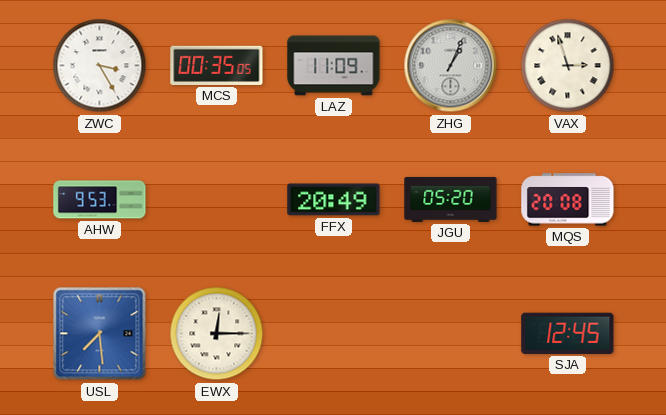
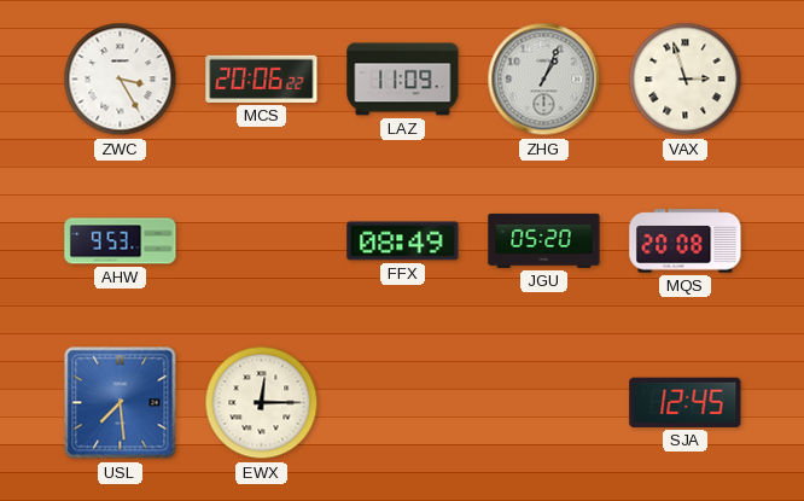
MCS: 00:35 -> 20:06 (262, 78)
FFX: 20:49 -> 08:49 (403, 241)
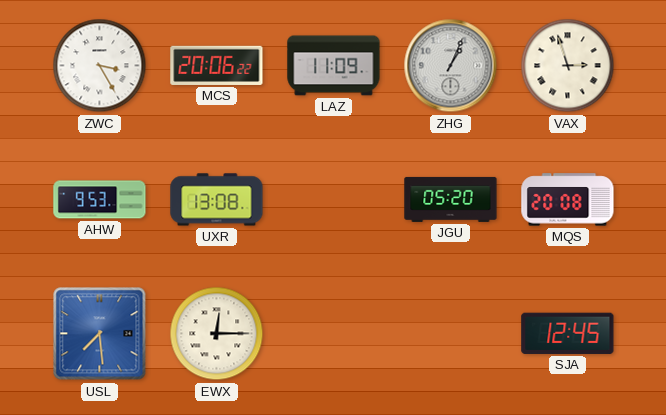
UXR: none -> 13:08 (217, 200)
FFX: 08:49 -> none (403, 241)
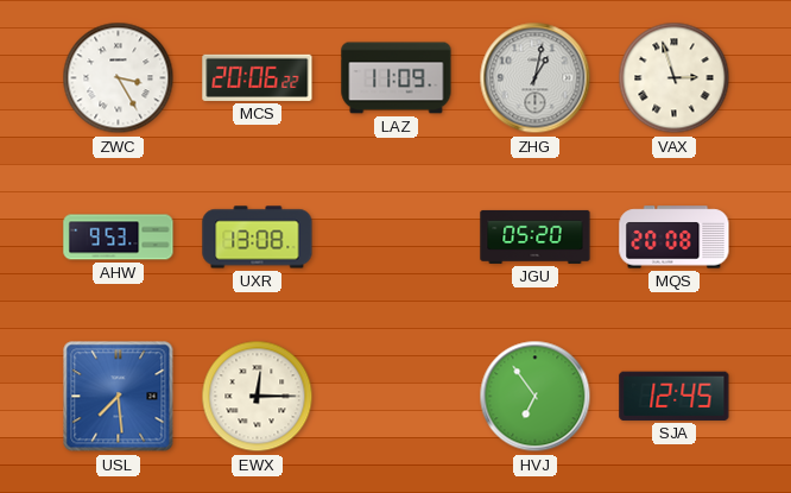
ZHG: 1:04 -> 1:02 (536, 78)
HVJ: none -> 6:54 (536, 397)
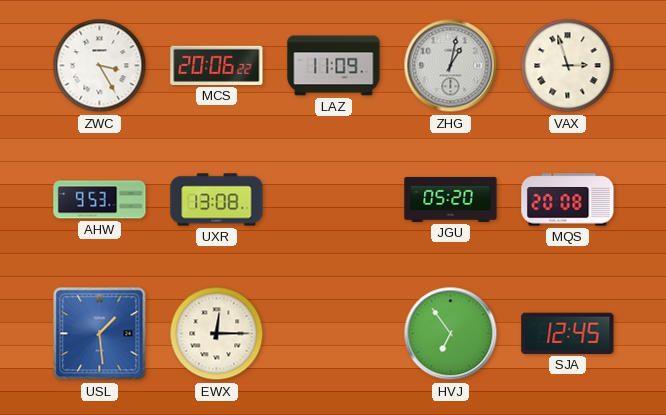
USL: 7:29 -> 1:29 (100, 334)
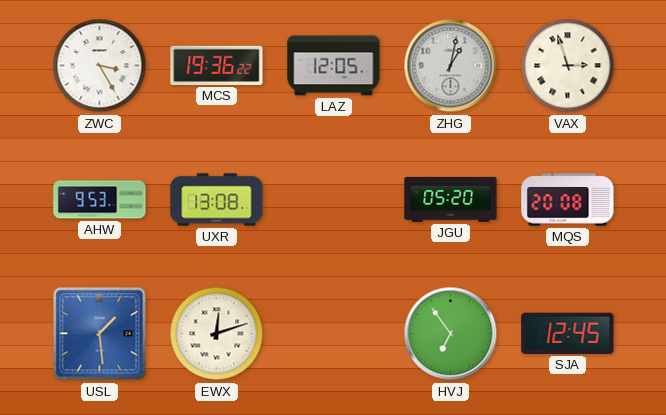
MCS: 20:06 -> 19:36 (217, 65)
LAZ: 11:09 -> 12:05 (334, 66)
EWX: 12:15 -> 12:12 (217, 334)
